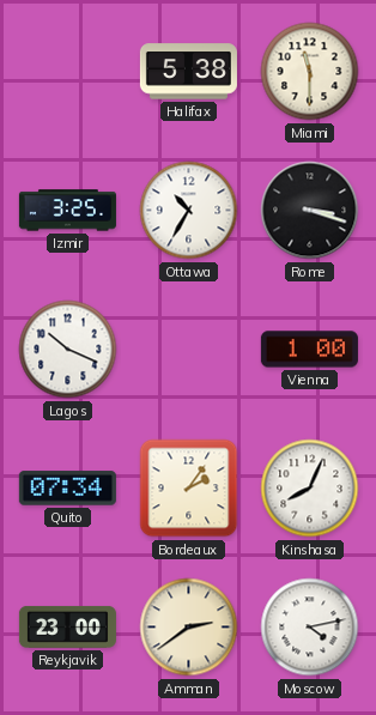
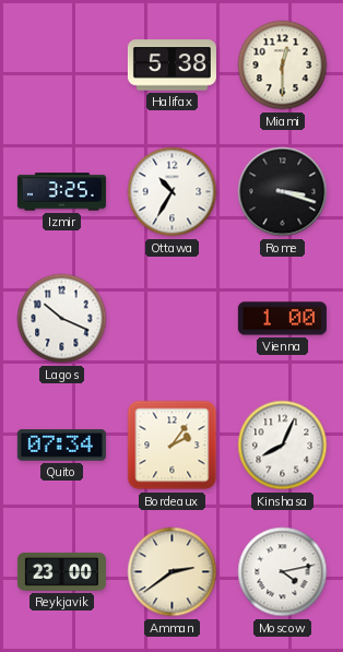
Miami: 11:30 -> 12:30 (283, 66)
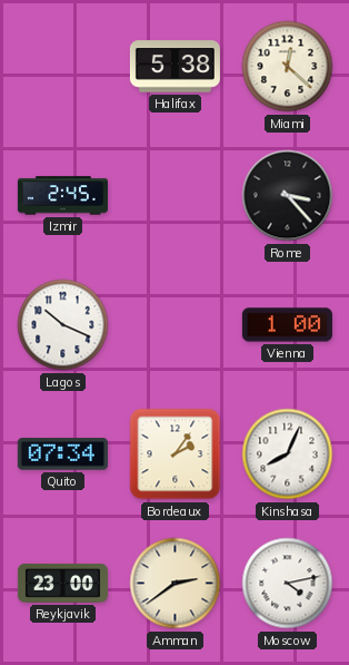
Miami: 12:30 -> 12:22 (288, 67)
Izmir: 3:25 -> 2:45 (62, 196)
Ottawa: 10:35 -> none (173, 192)
Rome: 3:18 -> 3:23 (288, 196)
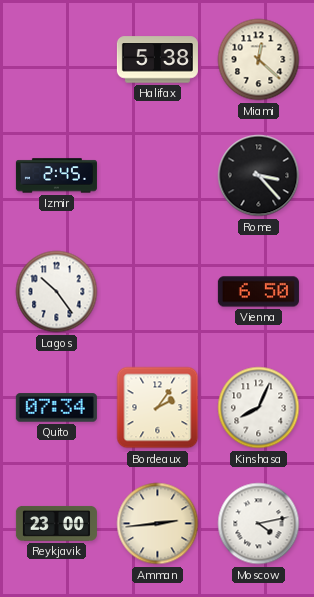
Lagos: 10:19 -> 10:24 (57, 292)
Vienna: 1:00 -> 6:50 (258, 292)
Amman: 2:39 -> 2:44 (158, 524)
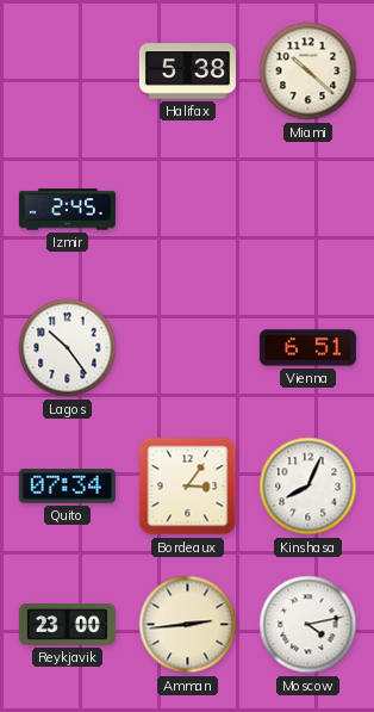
Miami: 12:22 -> 10:22 (308, 72)
Rome: 3:23 -> none (259, 176)
Vienna: 6:50 -> 6:51 (307, 348)
Bordeaux: 2:06 -> 3:06 (188, 487)
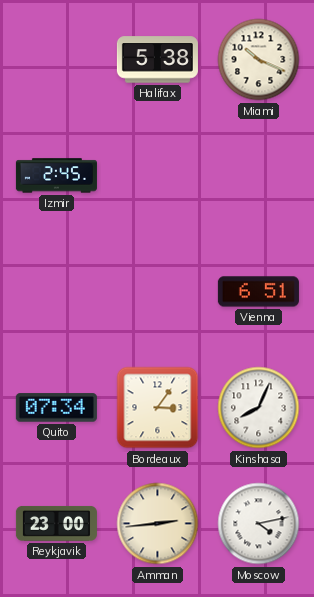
Miami: 10:22 -> 10:19 (259, 60)
Lagos: 10:24 -> none (68, 348)
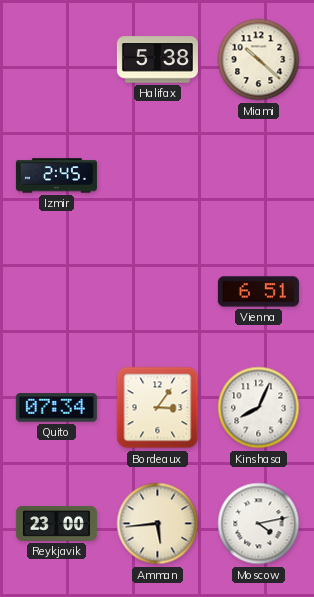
Miami: 10:19 -> 10:22 (259, 60)
Amman: 2:44 -> 5:44 (158, 524)
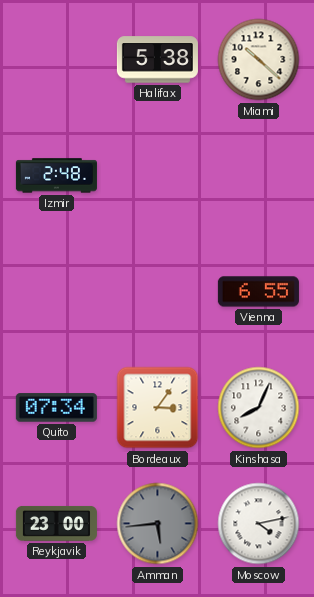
Izmir: 2:45 -> 2:48 (56, 176)
Vienna: 6:51 -> 6:55 (258, 292)
Amman dial: cream -> grey (158, 524)
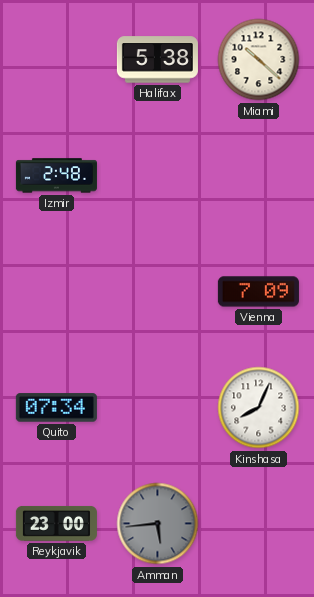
Vienna: 6:55 -> 7:09 (258, 292)
Bordeaux: 3:06 -> none (158, 408)
Moscow: 4:13 -> none (259, 524)
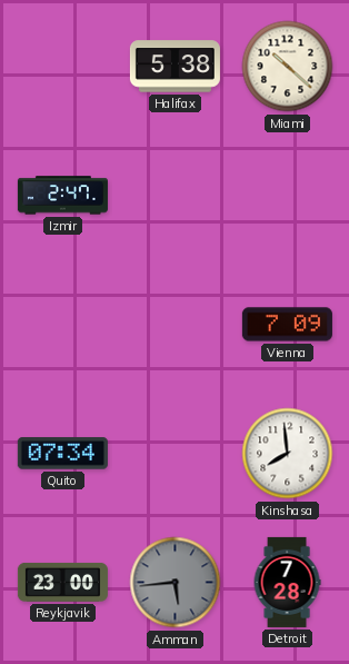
Izmir: 2:48 -> 2:47 (62, 196)
Kinshasa: 8:04 -> 7:59 (288, 454)
Detroit: none -> 7:28 (287, 582)
